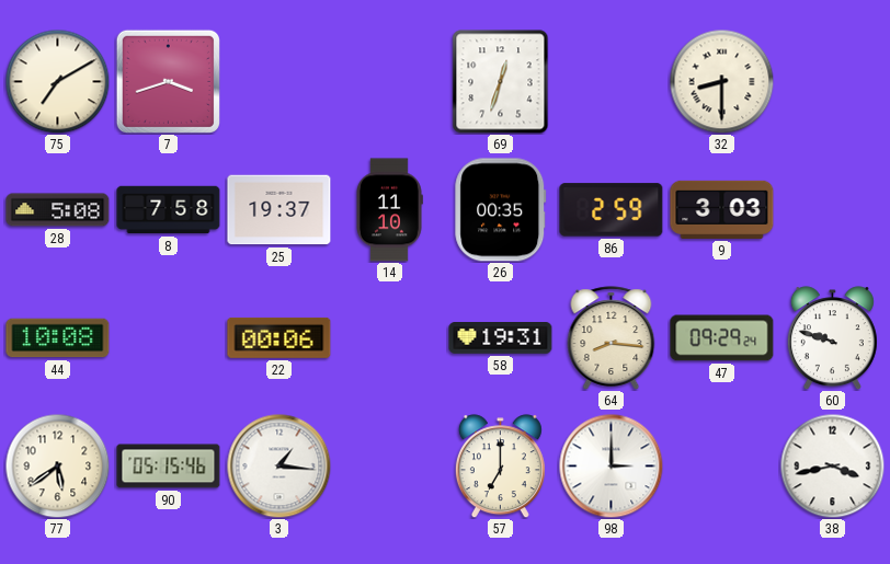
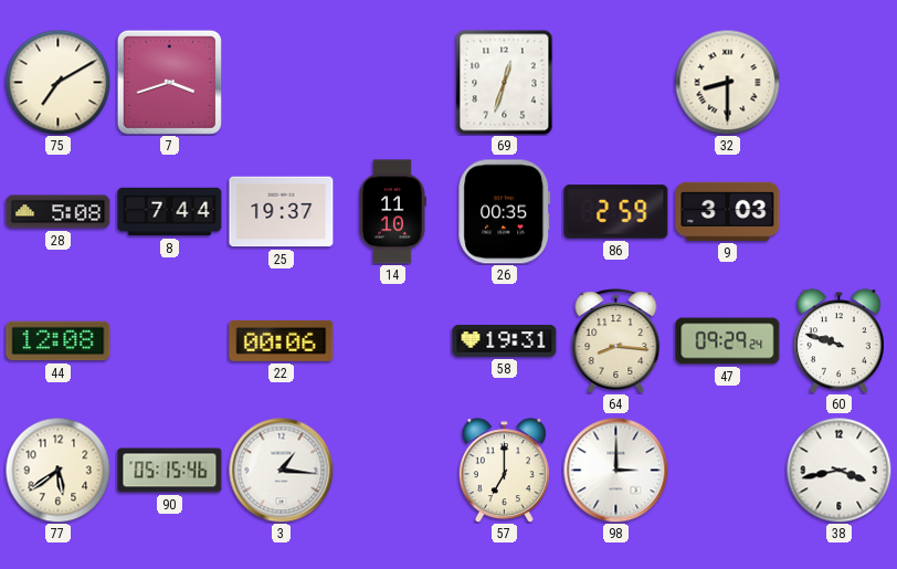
8: 7:58 -> 7:44 (170, 212)
44: 10:08 -> 12:08 (59, 341)
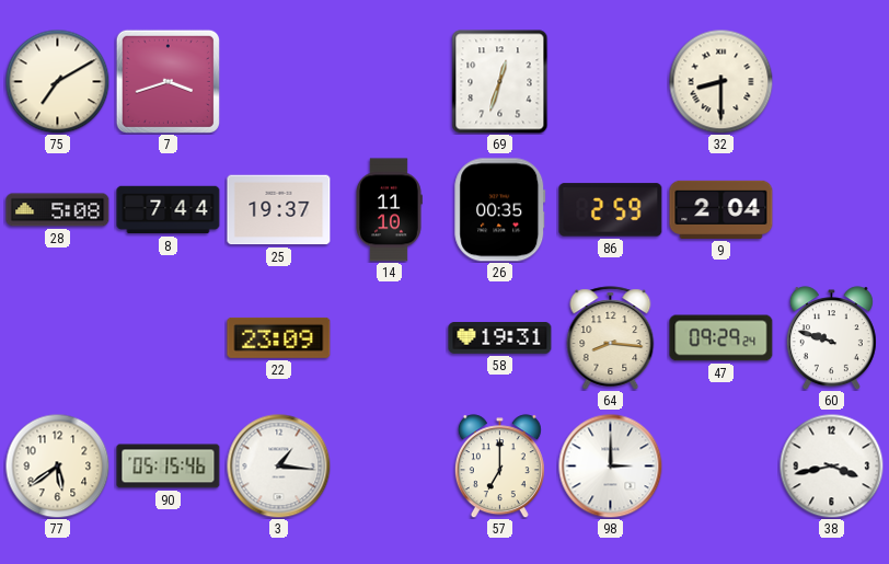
9: 3:03 -> 2:04 (721, 209)
44: 12:08 -> none (59, 341)
22: 00:06 -> 23:09 (279, 337)
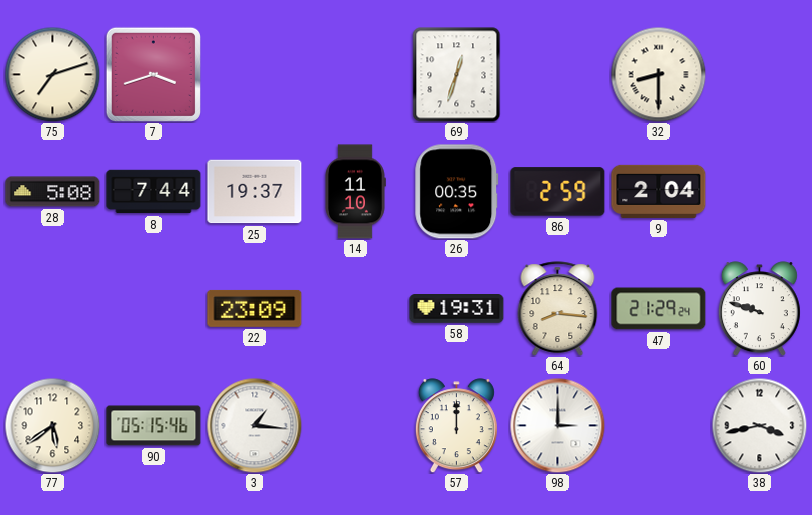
75: 7:10 -> 7:12 (52, 74)
47: 09:29 -> 21:29 (659, 309)
57: 7:00 -> 12:00 (456, 426)
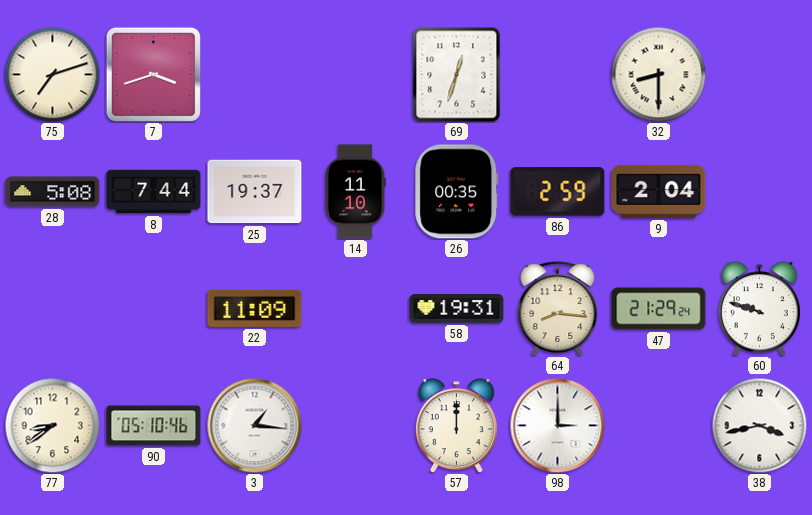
22: 23:09 -> 11:09 (255, 308)
77: 5:39 -> 8:39 (52, 425)
90: 05:15 -> 05:10 (154, 426)
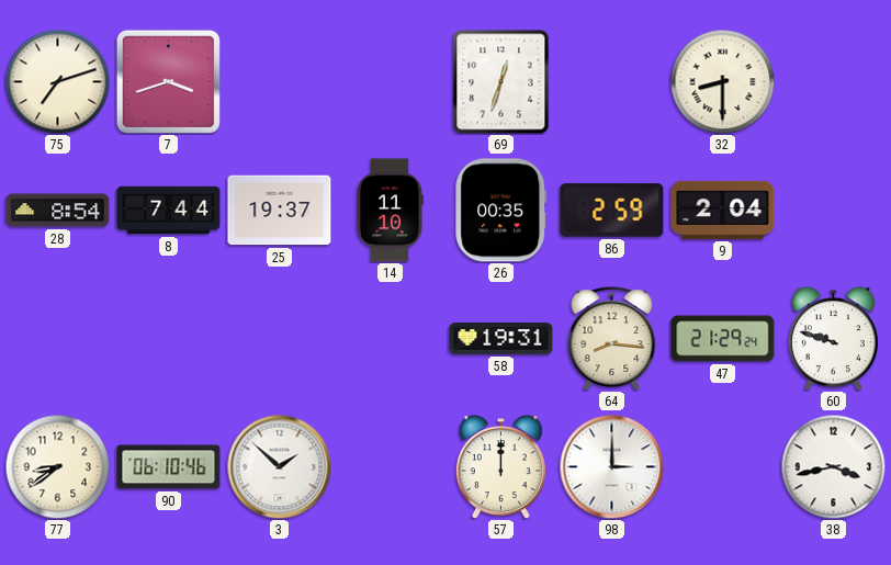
28: 5:08 -> 8:54 (58, 211)
22: 11:09 -> none (255, 308)
90: 05:10 -> 06:10 (169, 467)
3: 1:16 -> 1:52 (279, 466)
